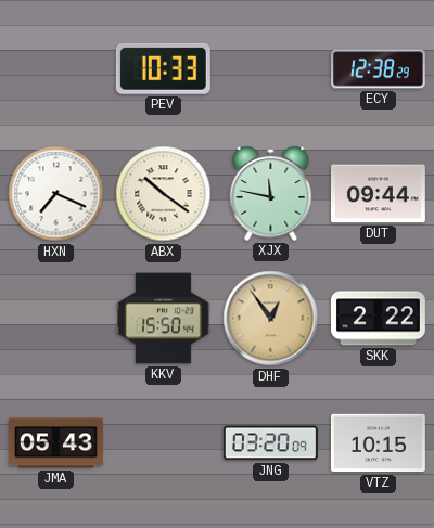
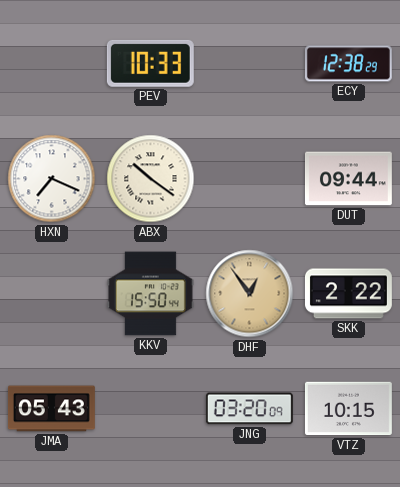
XJX: 11:47 -> none (271, 193)
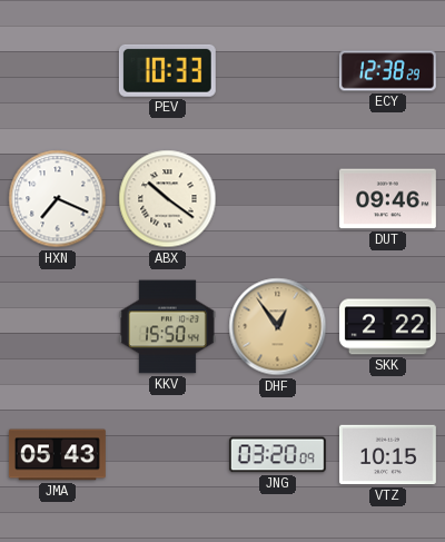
DUT: 09:44 -> 09:46 (387, 199)
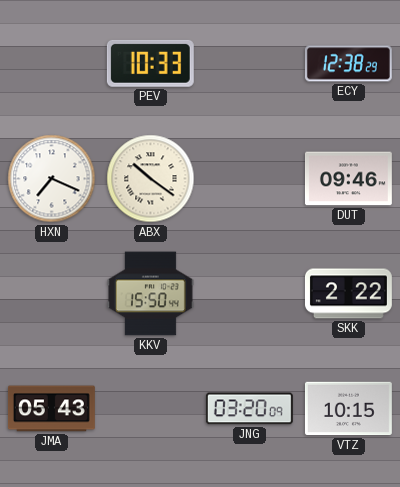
DHF: 12:54 -> none (278, 327)
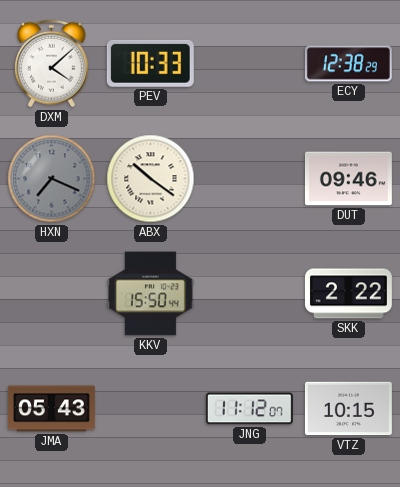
DXM: none -> 4:08 (52, 64)
HXN dial: white -> grey (52, 179)
JNG: 03:20 -> 11:12 (249, 409)
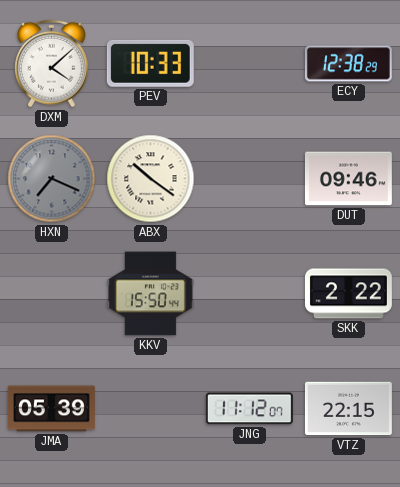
JMA: 05:43 -> 05:39 (51, 409)
VTZ: 10:15 -> 22:15 (348, 409)
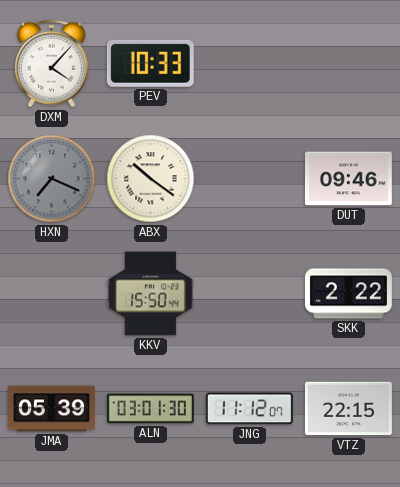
DXM: 4:08 -> 4:07 (52, 64)
ECY: 12:38 -> none (348, 64)
ALN: none -> 03:01 (150, 409)
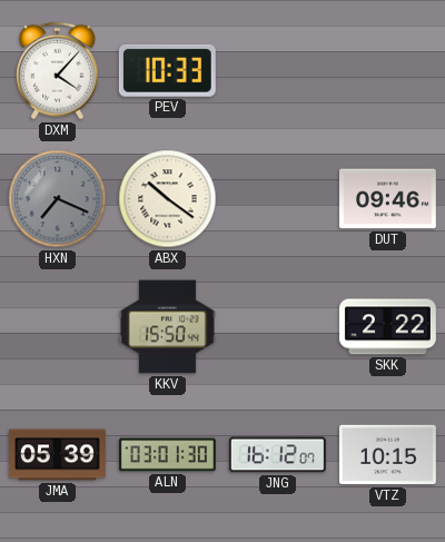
JNG: 11:12 -> 16:12 (277, 455)
VTZ: 22:15 -> 10:15 (387, 455)
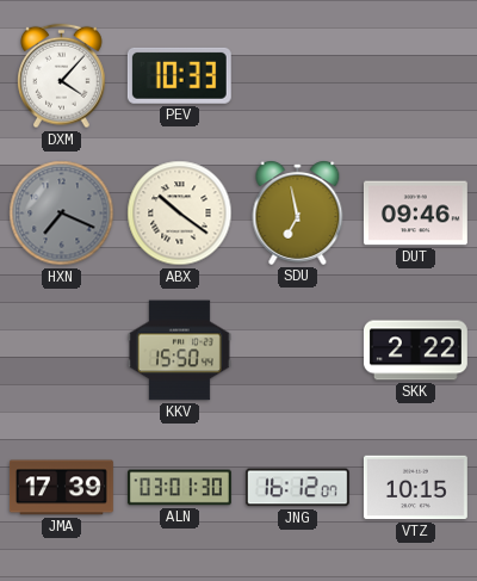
SDU: none -> 6:58 (298, 212)
JMA: 05:39 -> 17:39 (61, 488)
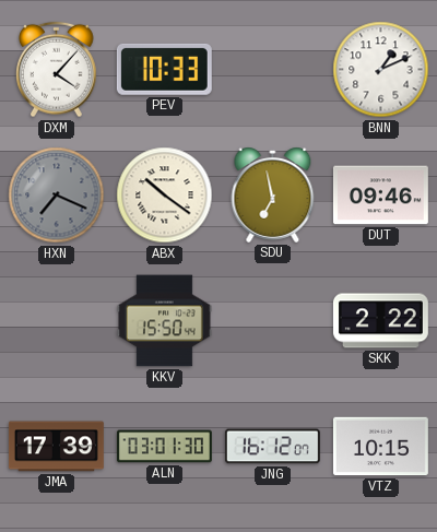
BNN: none -> 1:11 (381, 70)
